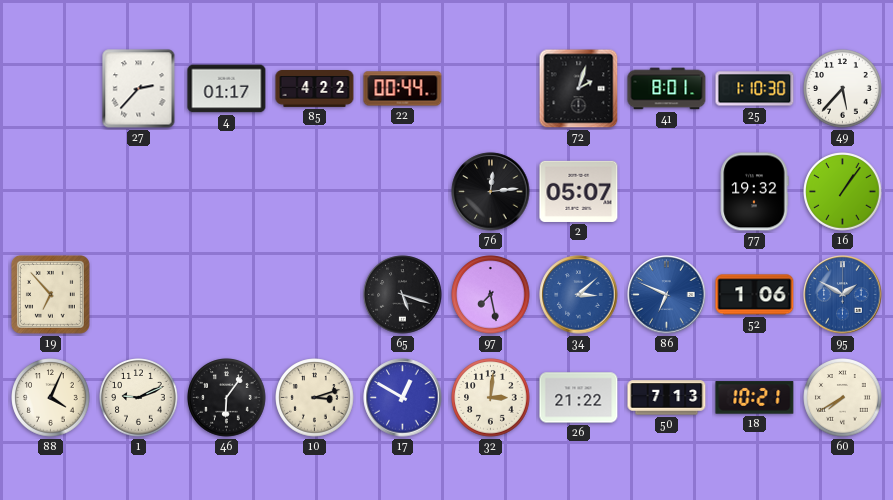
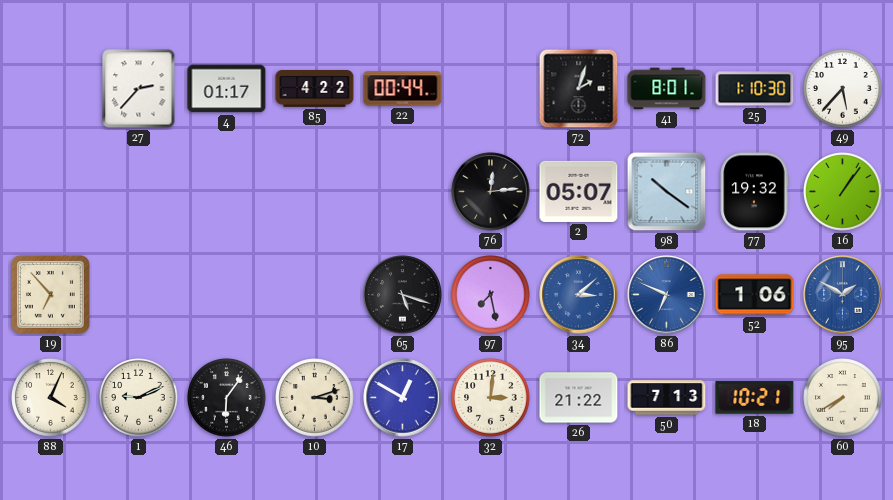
98: none -> 10:21 (667, 192)
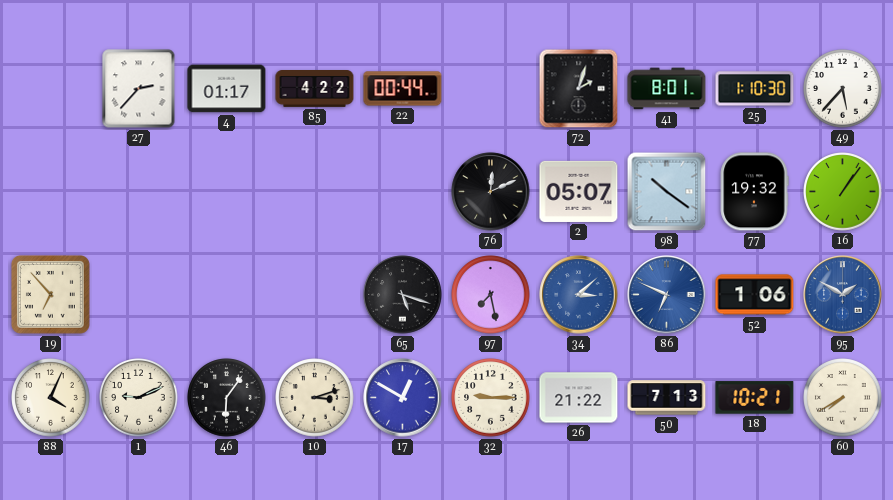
76: 12:14 -> 12:11 (491, 192)
32: 3:01 -> 9:15 (491, 398)
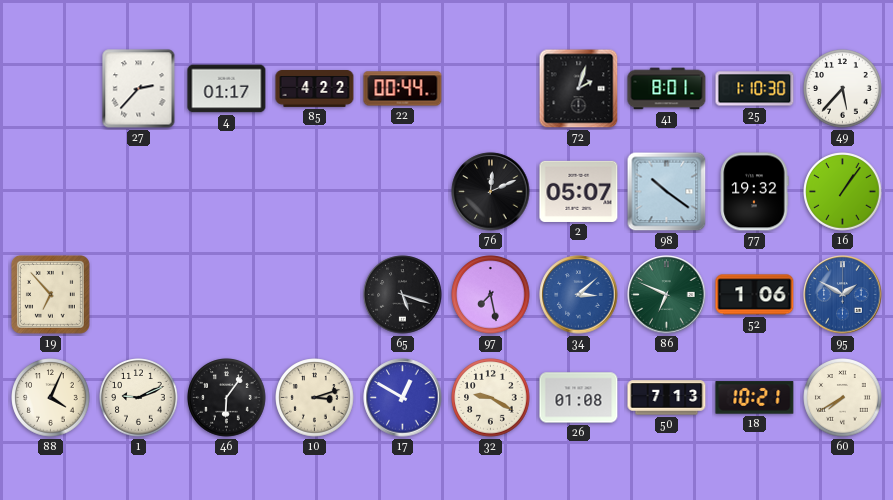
86 dial: blue -> green (667, 295)
32: 9:15 -> 9:20 (491, 398)
26: 21:22 -> 01:08 (579, 398)
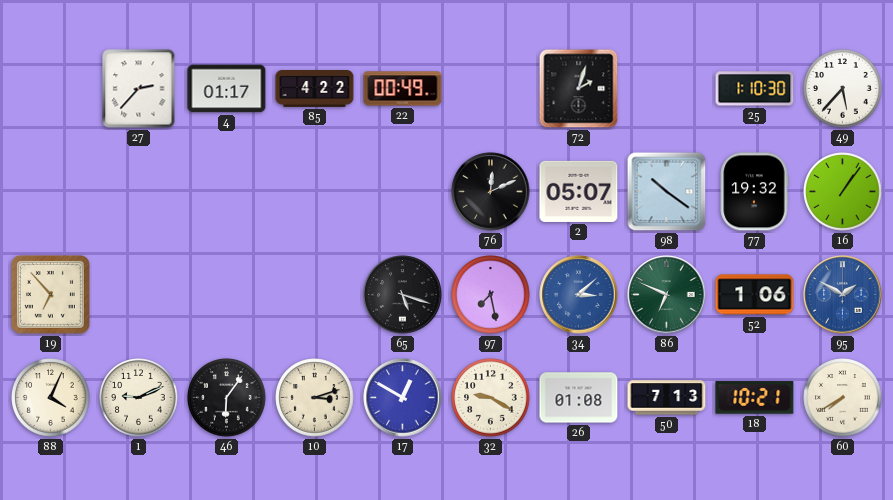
22: 00:44 -> 00:49 (403, 89)
41: 8:01 -> none (667, 89)
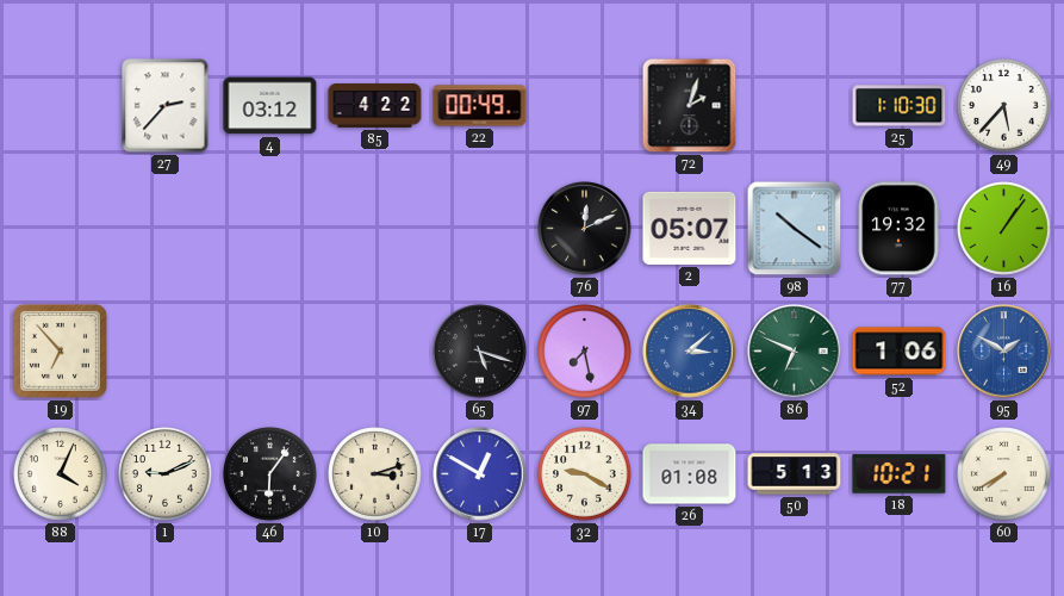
4: 01:17 -> 03:12 (270, 106)
50: 7:13 -> 5:13 (795, 474)
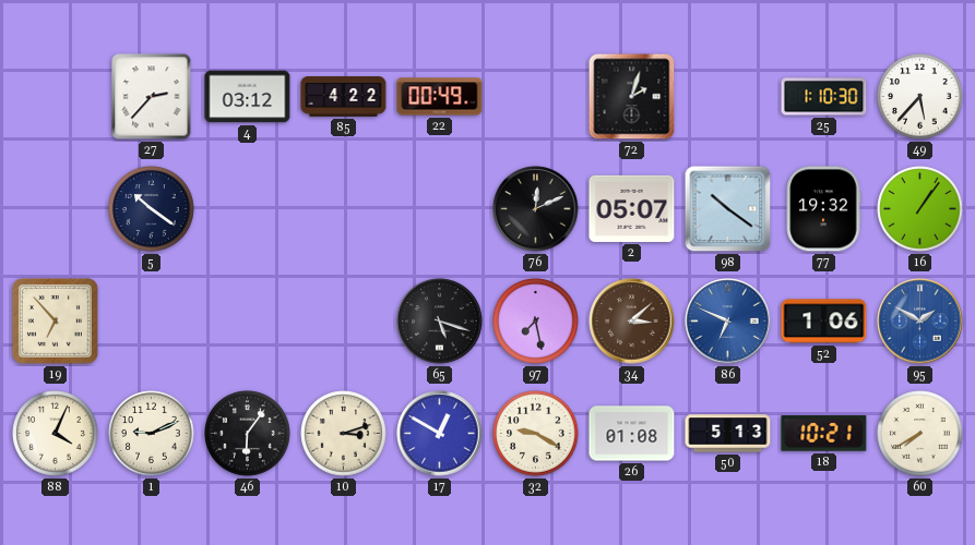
5: none -> 10:21 (152, 209)
34 dial: blue -> brown (632, 322)
86 dial: green -> blue (728, 322)
